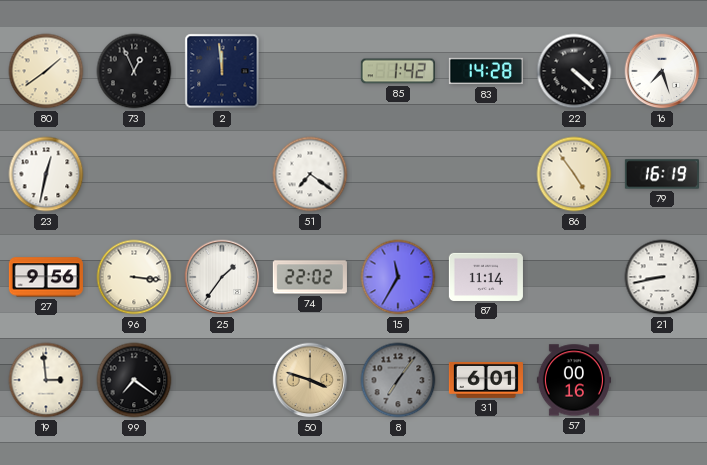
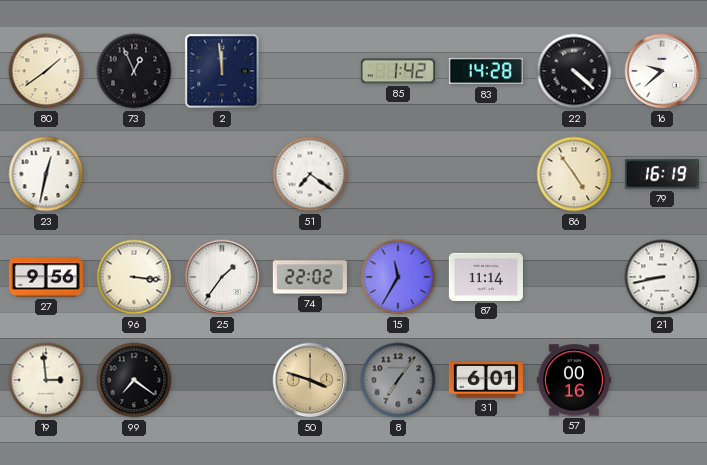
16: 7:27 -> 9:38 (662, 71)
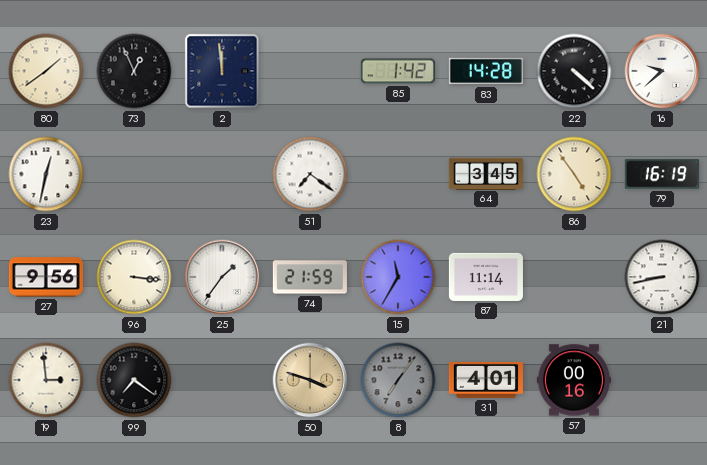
64: none -> 3:45 (486, 173)
74: 22:02 -> 21:59 (310, 277)
31: 6:01 -> 4:01 (486, 380)
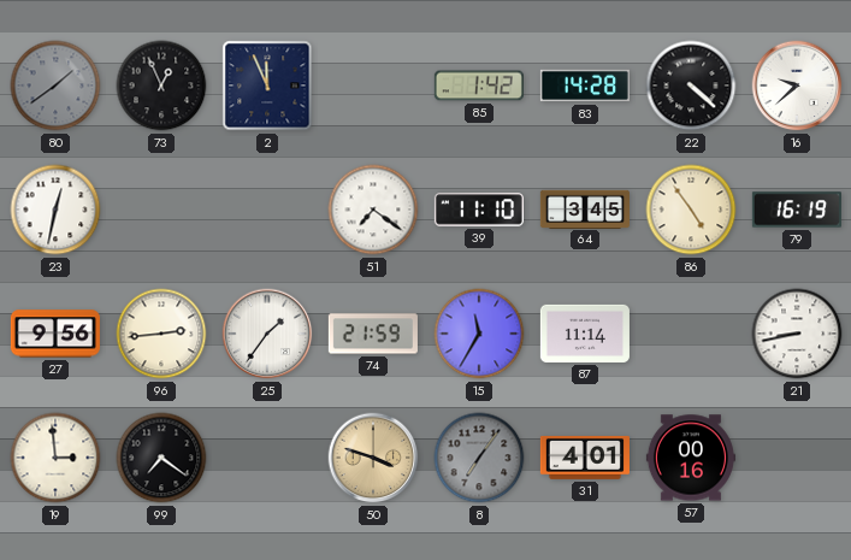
80 dial: cream -> grey (55, 86)
2: 11:59 -> 11:56 (267, 86)
39: none -> 11:10 (479, 210)
96: 3:16 -> 2:44 (161, 334)
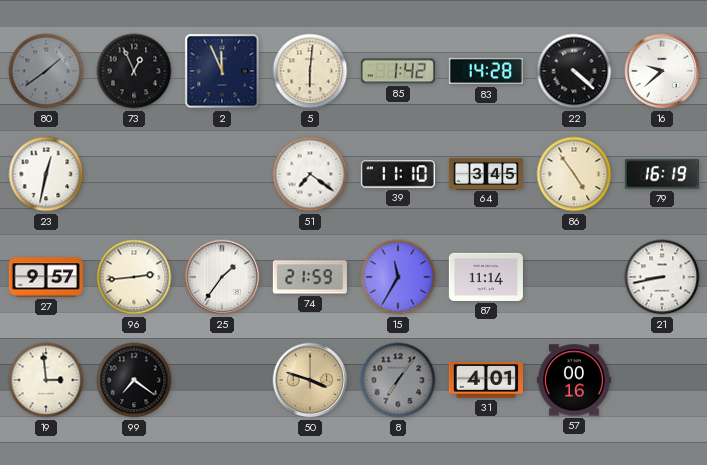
5: none -> 6:01 (310, 71)
27: 9:56 -> 9:57 (46, 277)
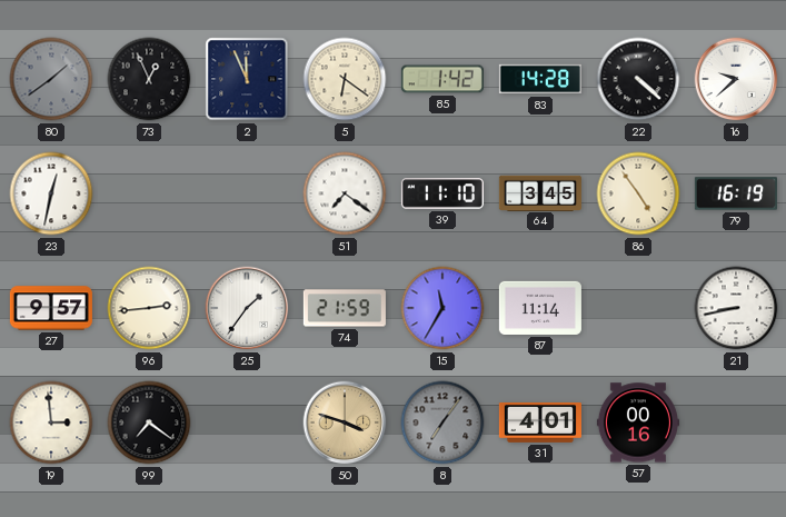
5: 6:01 -> 6:21 (345, 79)
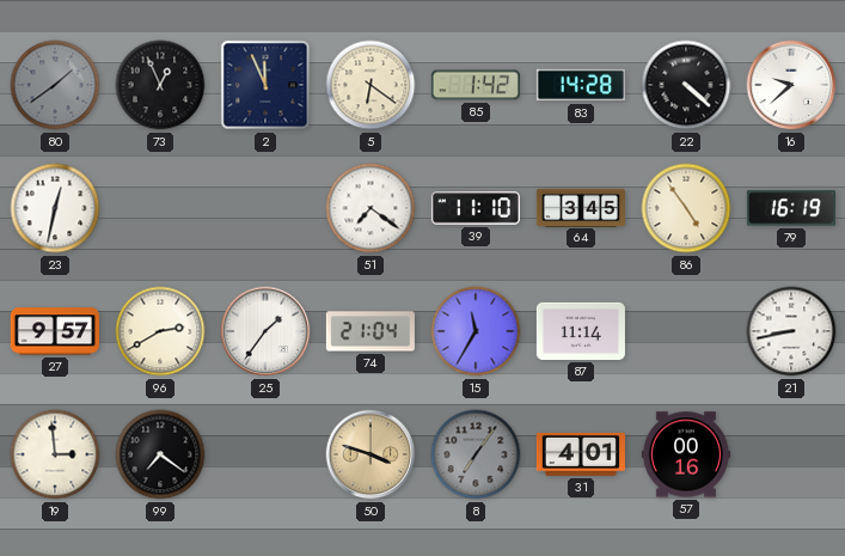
96: 2:44 -> 2:40 (160, 331)
74: 21:59 -> 21:04 (371, 331)
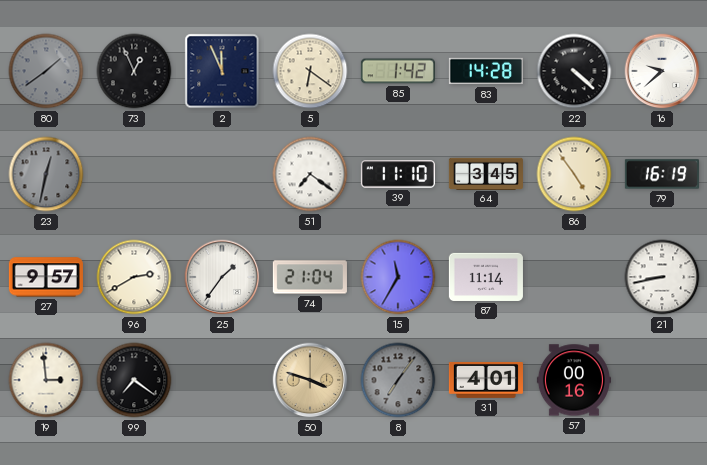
23 dial: white -> grey (46, 174)
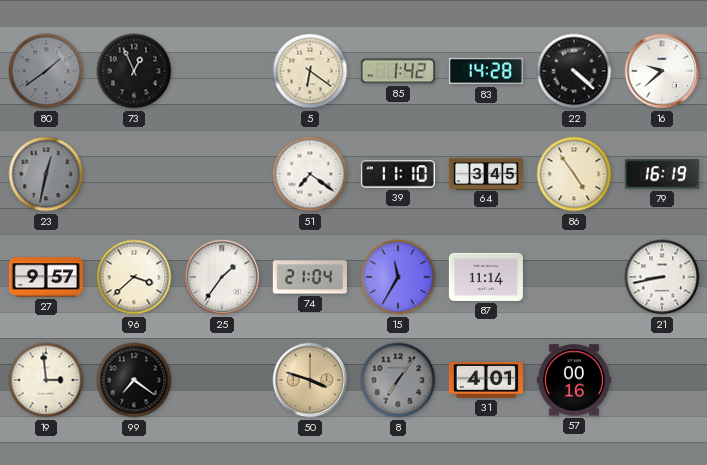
2: 11:56 -> none (222, 71)
96: 2:40 -> 3:38 (134, 277)
